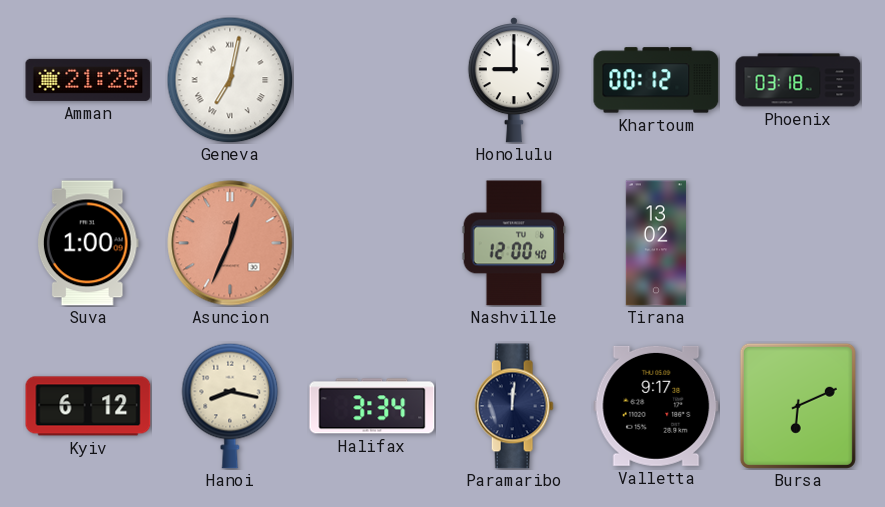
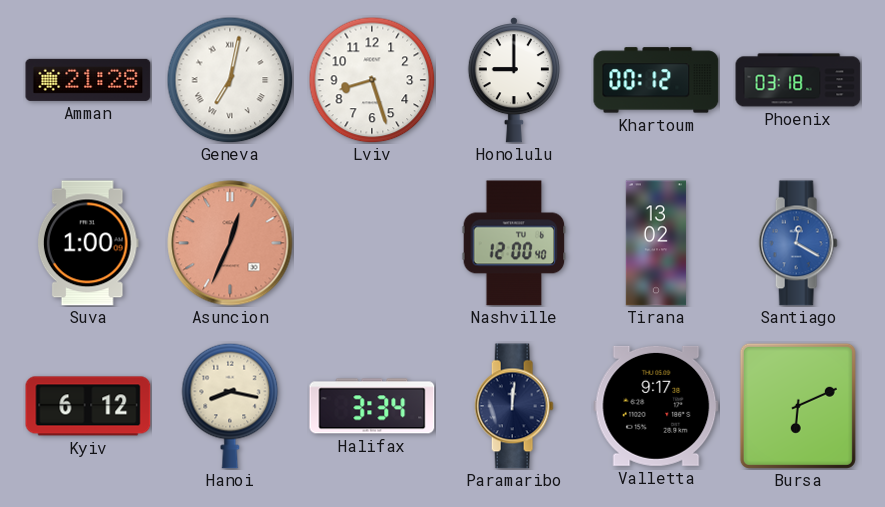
Lviv: none -> 8:27 (372, 80)
Santiago: none -> 12:20 (798, 243)
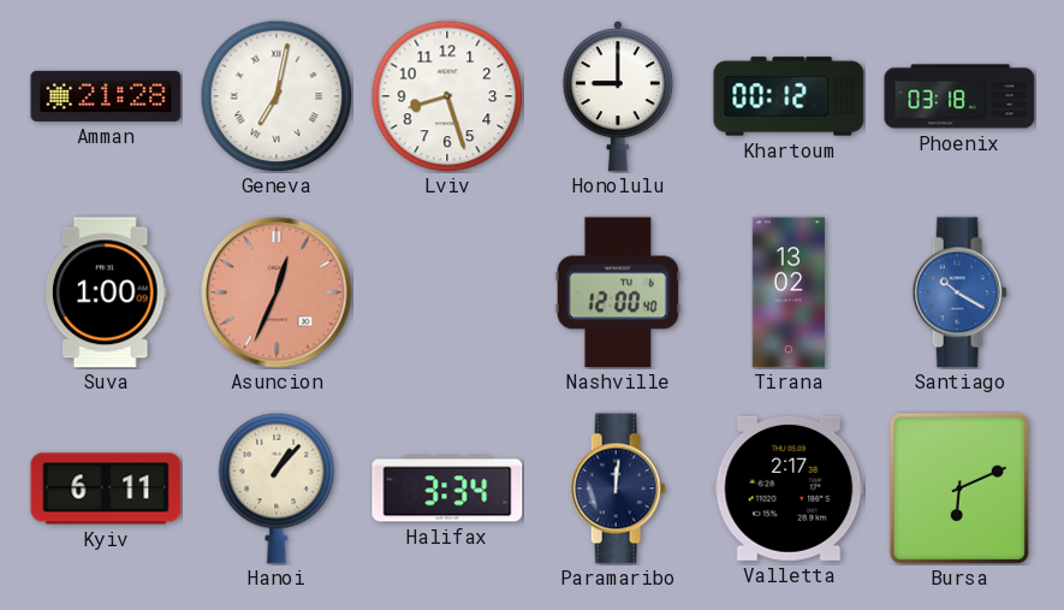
Santiago: 12:20 -> 10:20 (959, 292)
Kyiv: 6:12 -> 6:11 (106, 488)
Hanoi: 8:17 -> 1:07 (277, 488)
Valletta: 9:17 -> 2:17 (789, 488)
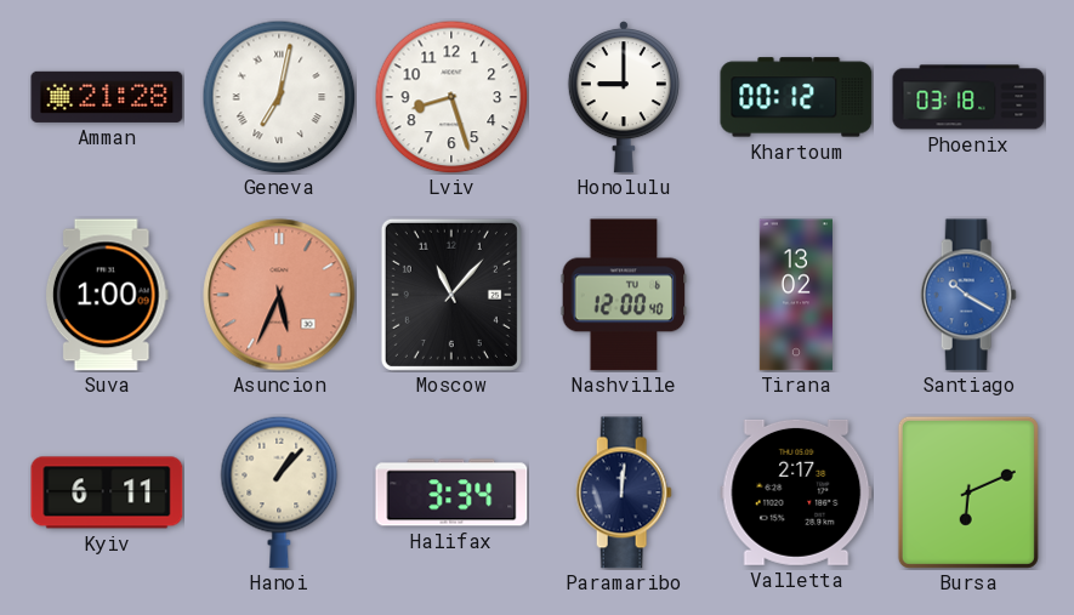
Asuncion: 12:34 -> 5:34 (279, 295)
Moscow: none -> 11:07 (451, 295)
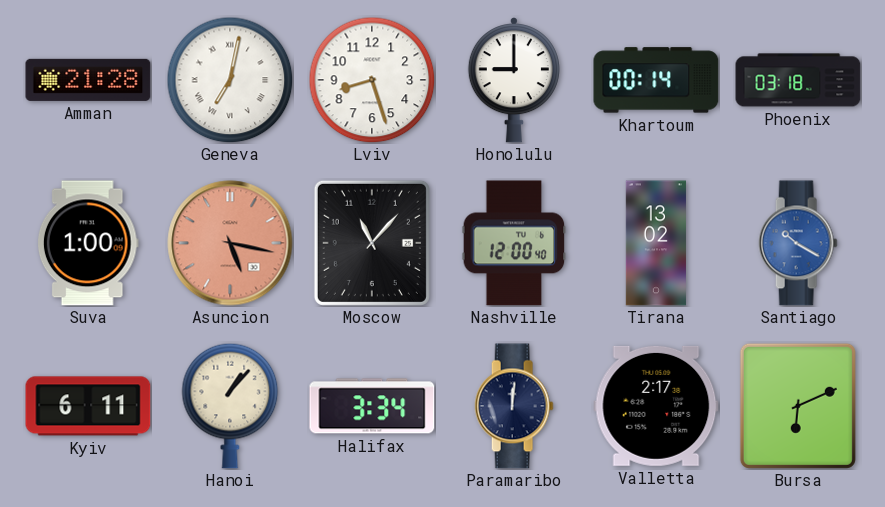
Khartoum: 00:12 -> 00:14 (656, 80)
Asuncion: 5:34 -> 5:17 (230, 243)
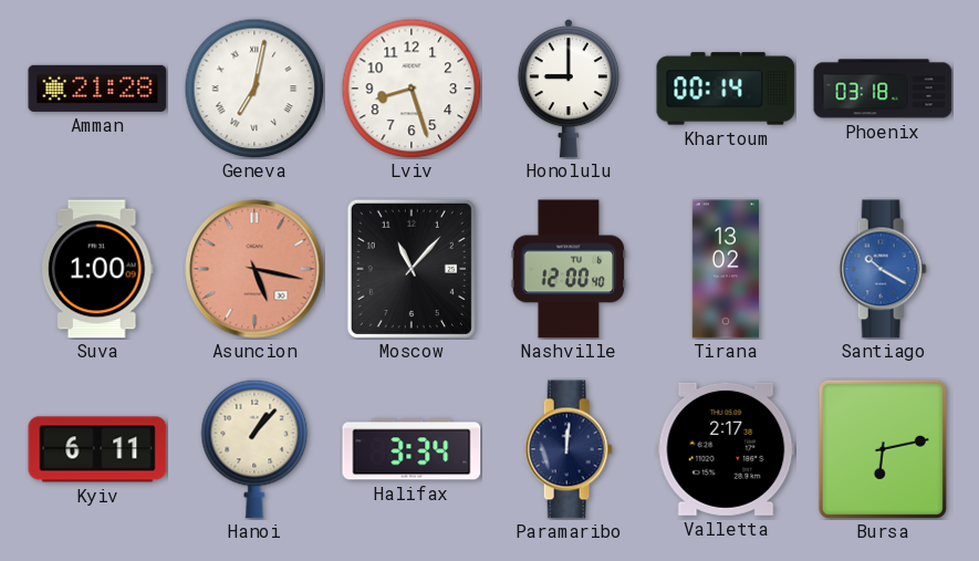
Bursa: 6:11 -> 6:13 (883, 449)
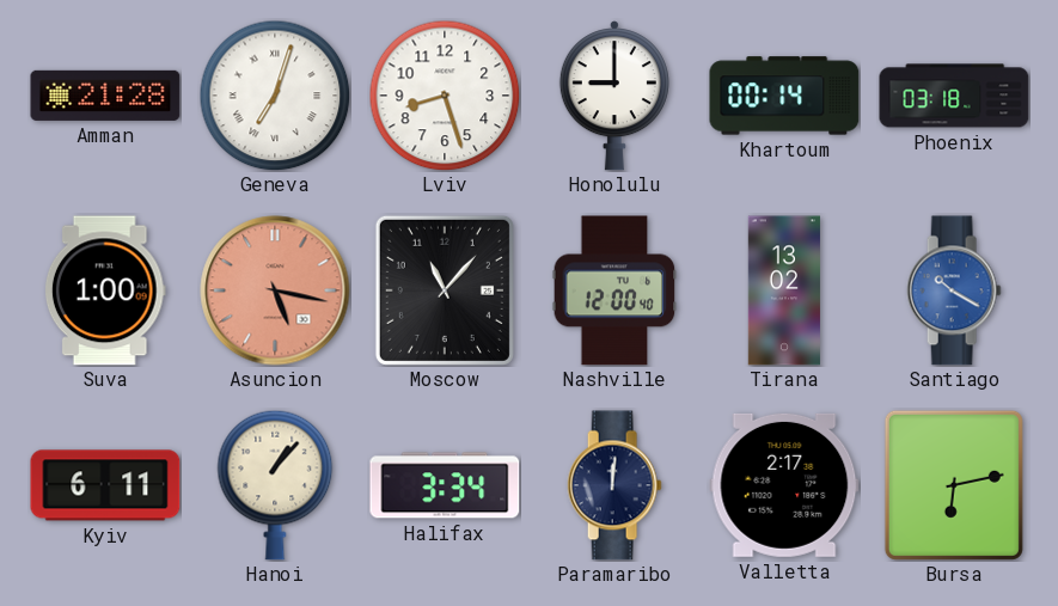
Geneva: 7:02 -> 7:03 (275, 96)
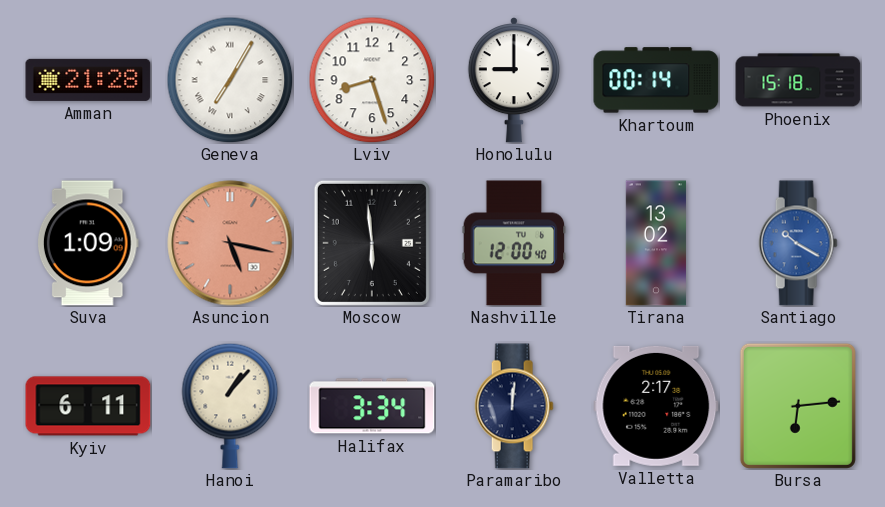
Geneva: 7:03 -> 7:05 (230, 80)
Phoenix: 03:18 -> 15:18 (798, 80)
Suva: 1:00 -> 1:09 (88, 243)
Moscow: 11:07 -> 5:59 (372, 243)
Bursa: 6:13 -> 6:14 (798, 406)
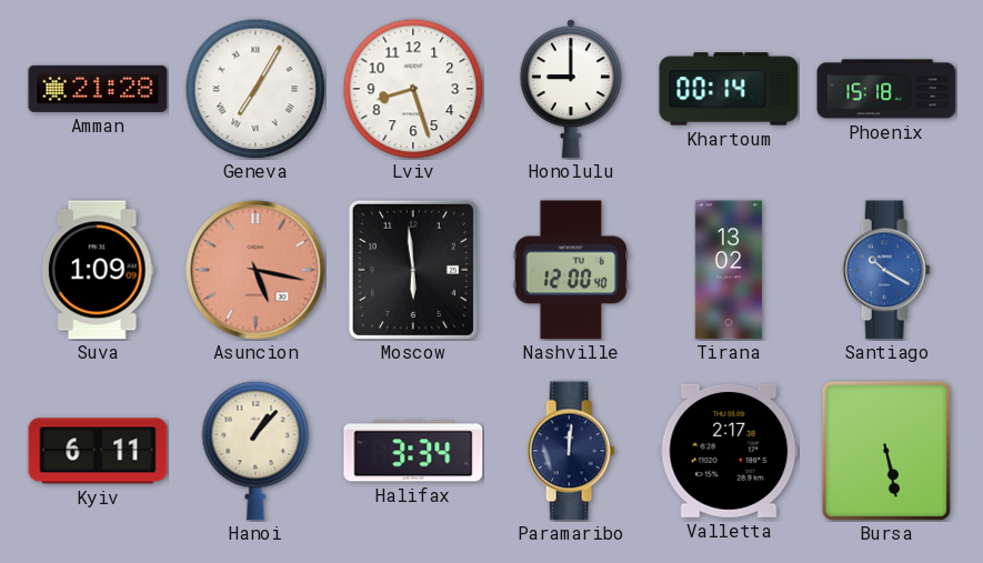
Bursa: 6:14 -> 5:28 (886, 451)
